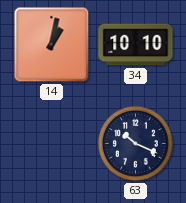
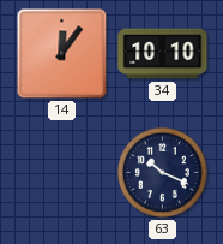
14: 1:02 -> 12:06 (62, 54)
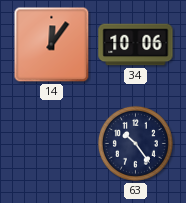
34: 10:10 -> 10:06 (136, 45)
63: 10:19 -> 10:24 (135, 143)
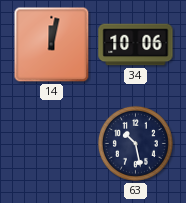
14: 12:06 -> 12:02 (52, 45)
63: 10:24 -> 10:28 (135, 143)
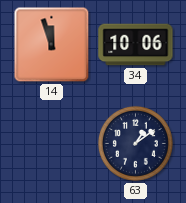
14: 12:02 -> 11:57 (52, 45)
63: 10:28 -> 1:09 (135, 143)
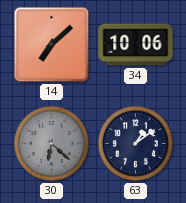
14: 11:57 -> 7:08 (52, 45)
30: none -> 6:22 (51, 143)
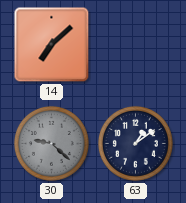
34: 10:06 -> none (136, 45)
30: 6:22 -> 9:22 (51, 143)
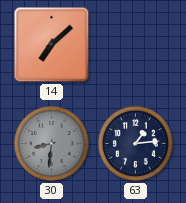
30: 9:22 -> 8:31 (51, 143)
63: 1:09 -> 1:14 (135, 143)
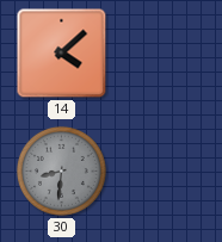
14: 7:08 -> 4:08 (62, 54)
63: 1:14 -> none (135, 143)
